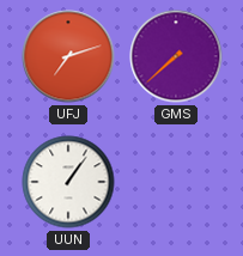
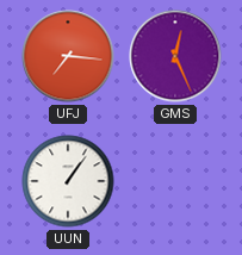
UFJ: 7:12 -> 7:16 (68, 56)
GMS: 7:38 -> 12:26 (175, 56)
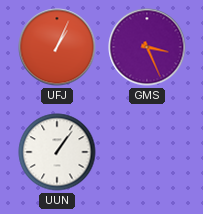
UFJ: 7:16 -> 1:04 (57, 47)
GMS: 12:26 -> 3:26 (147, 47)
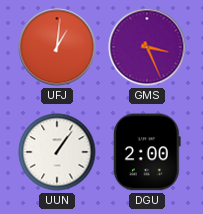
UFJ: 1:04 -> 1:01 (57, 47)
DGU: none -> 2:00 (147, 152)
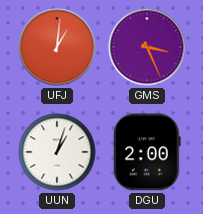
UUN: 1:06 -> 1:03 (57, 152)
